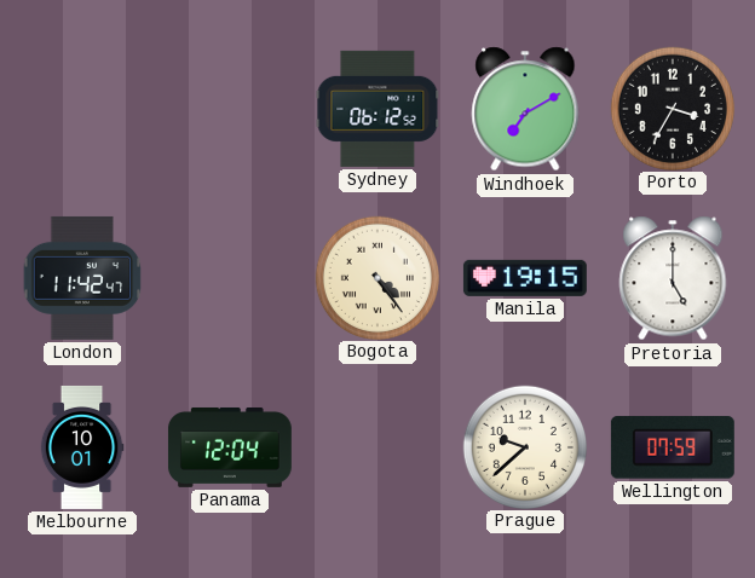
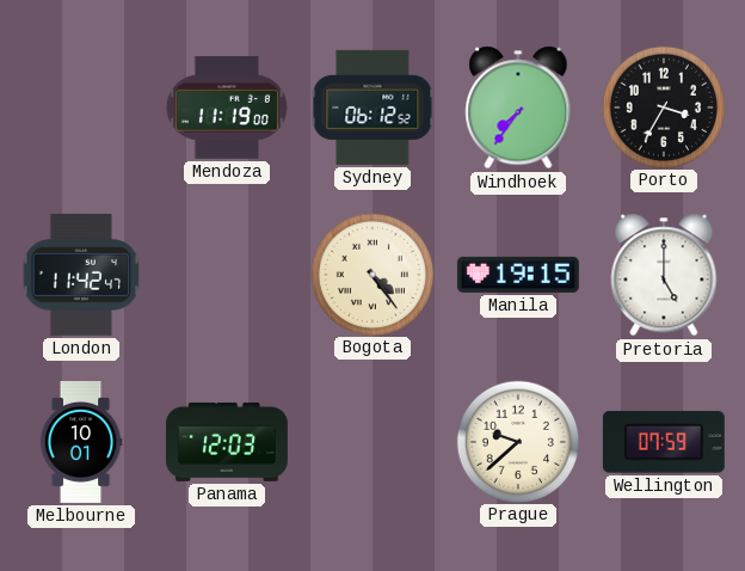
Mendoza: none -> 11:19 (227, 108)
Windhoek: 7:10 -> 7:36 (518, 108)
Panama: 12:04 -> 12:03 (227, 442)
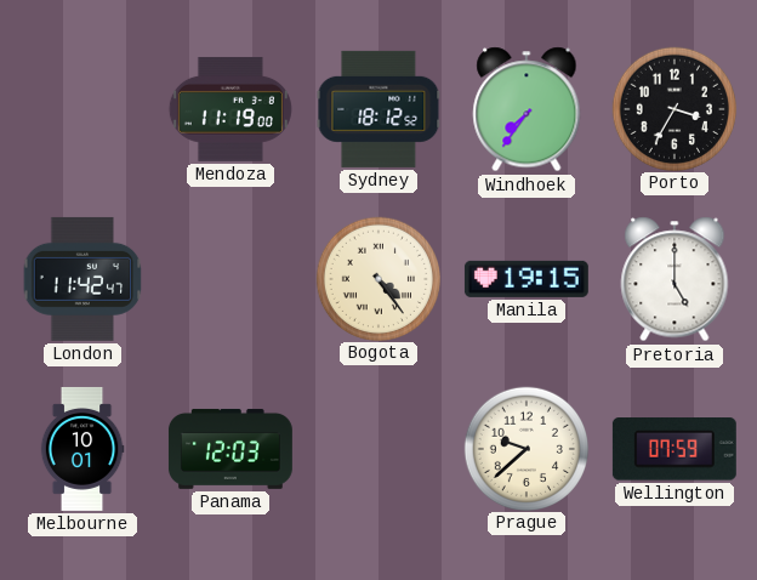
Sydney: 06:12 -> 18:12 (378, 109)
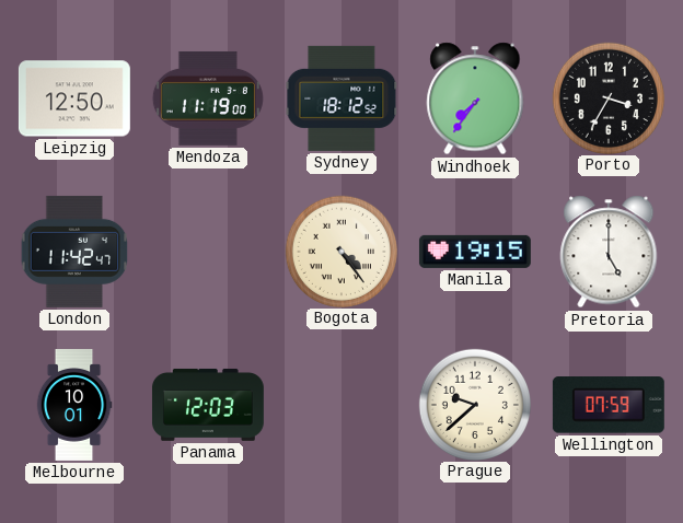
Leipzig: none -> 12:50 (74, 98)
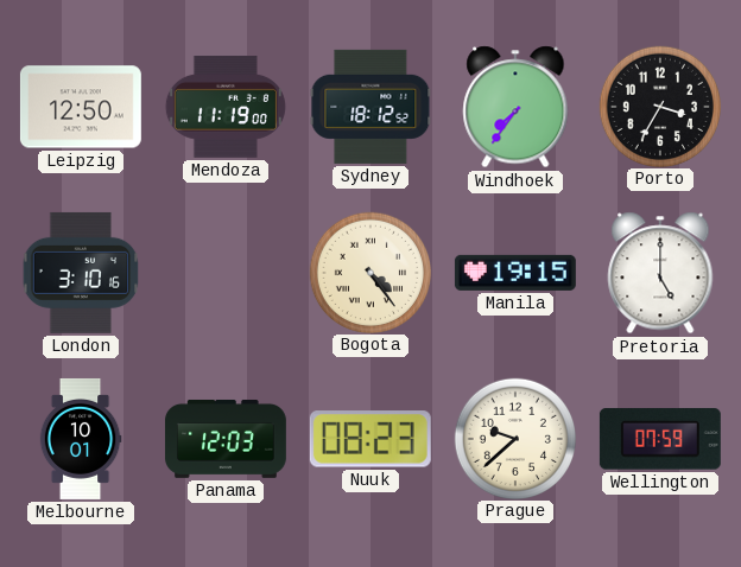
London: 11:42 -> 3:10 (81, 273)
Nuuk: none -> 08:23 (370, 439)
